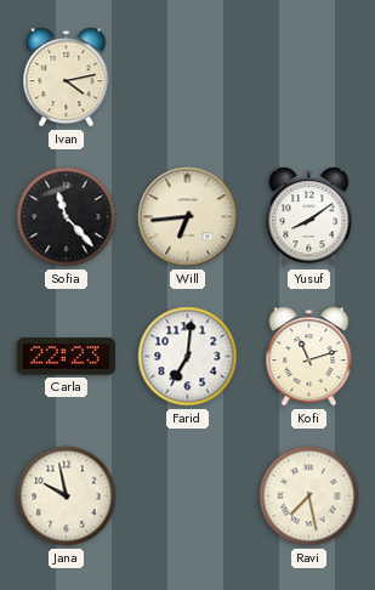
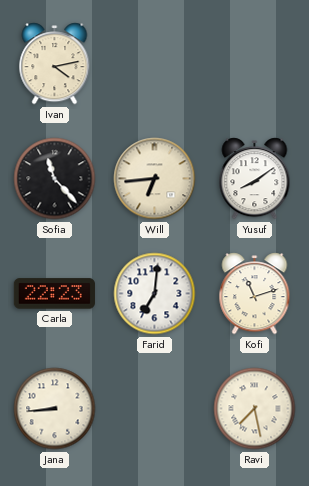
Jana: 9:58 -> 8:44 (55, 409)
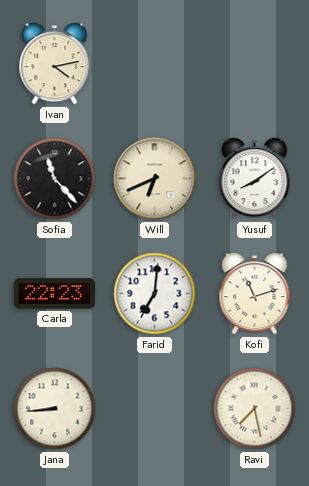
Will: 6:44 -> 6:41 (155, 179)
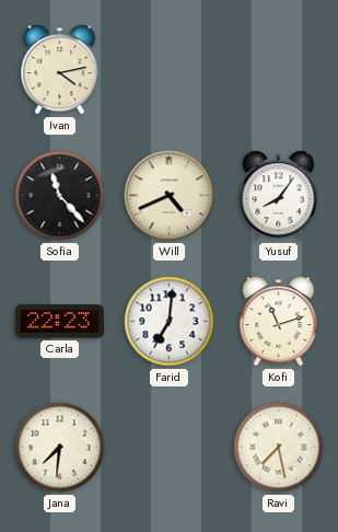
Will: 6:41 -> 4:41 (170, 196)
Yusuf: 8:09 -> 8:06 (279, 196)
Jana: 8:44 -> 7:31 (60, 448)
